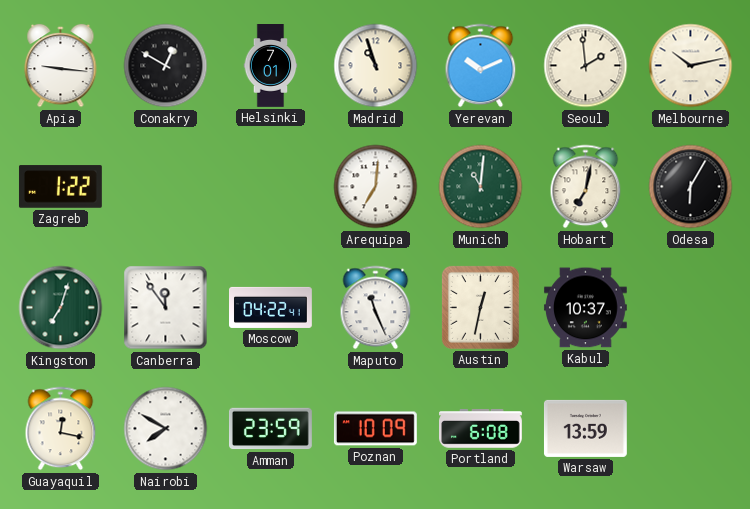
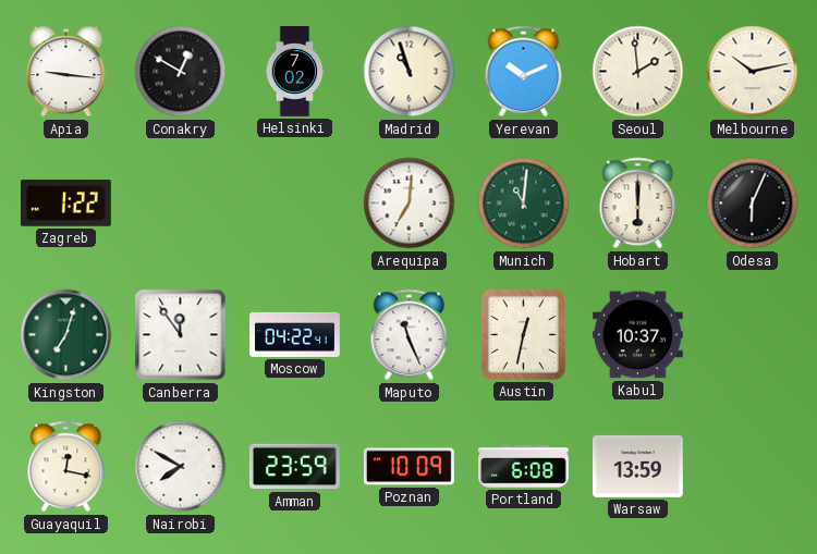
Helsinki: 7:01 -> 7:02 (295, 72)
Hobart: 7:02 -> 6:00 (638, 204)
Odesa: 6:05 -> 6:04 (753, 204)
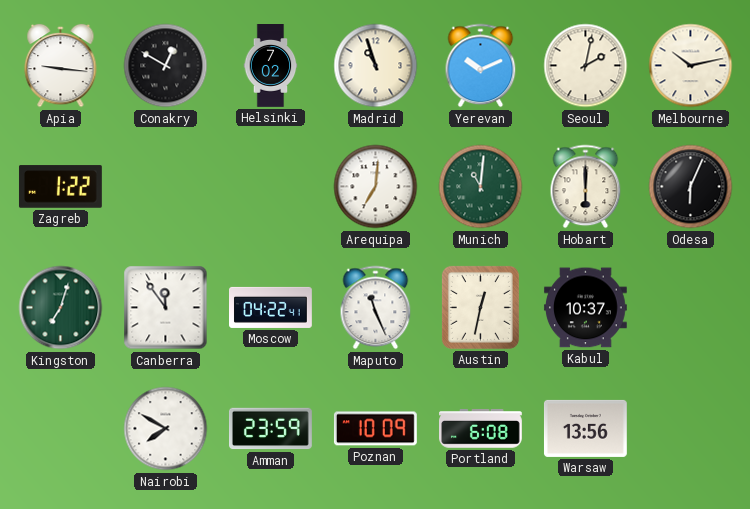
Seoul: 1:59 -> 2:02 (586, 66)
Guayaquil: 12:17 -> none (66, 467)
Warsaw: 13:59 -> 13:56 (585, 428)
